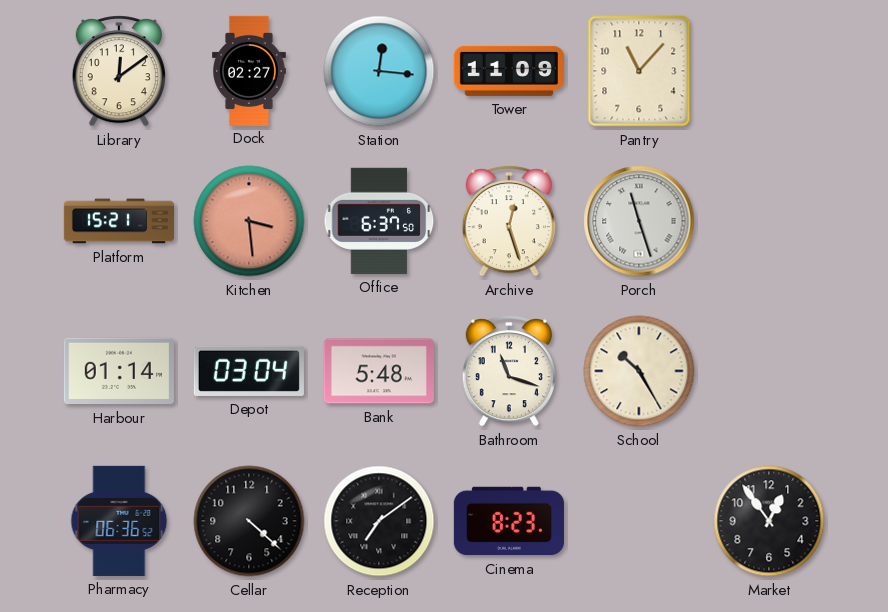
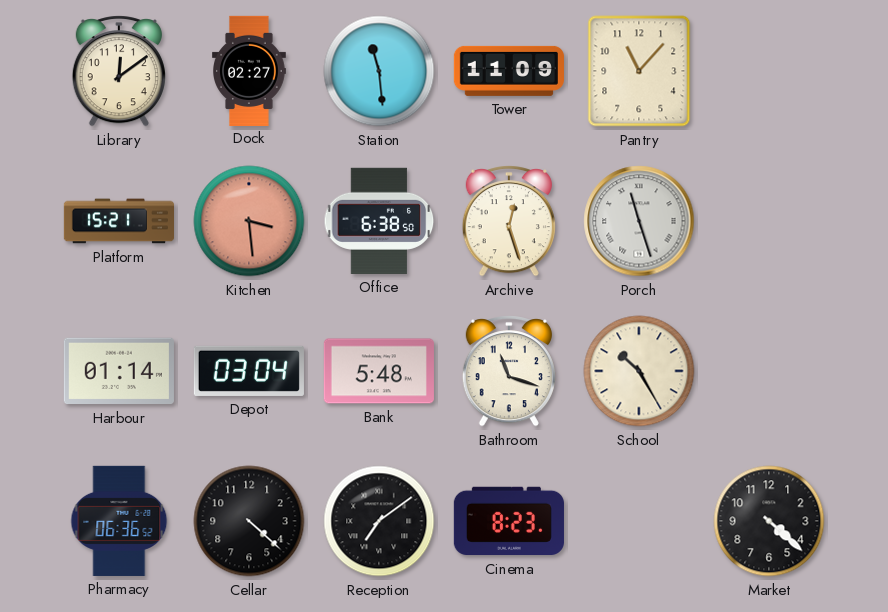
Station: 12:16 -> 11:29 (379, 71)
Office: 6:37 -> 6:38 (379, 221)
Market: 12:54 -> 4:22 (769, 521)
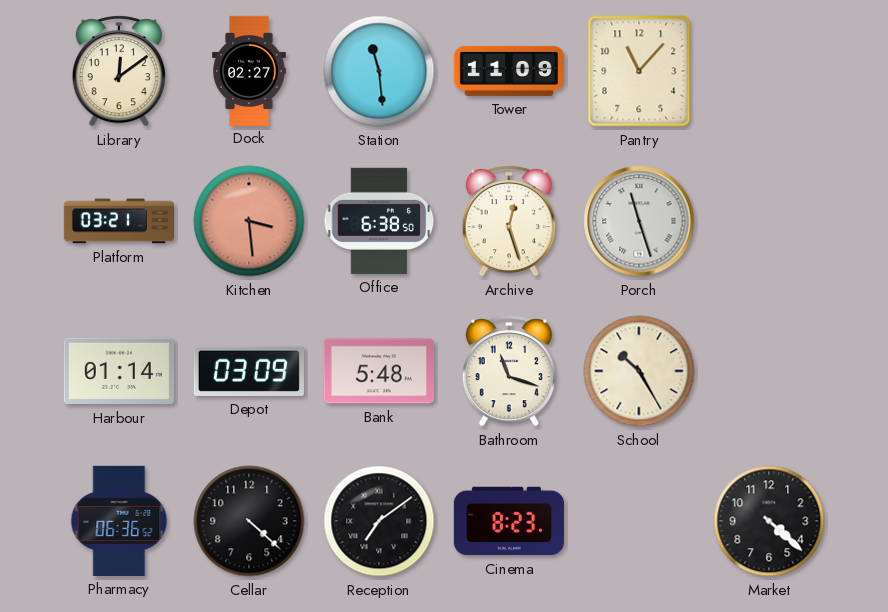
Platform: 15:21 -> 03:21 (118, 221)
Depot: 03:04 -> 03:09 (249, 371)
